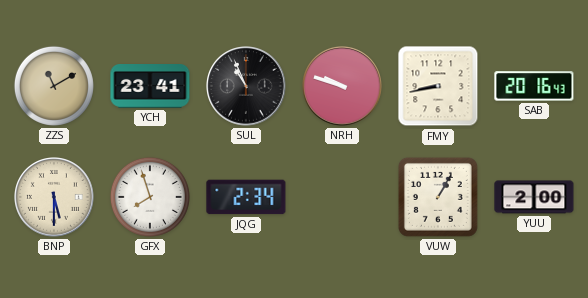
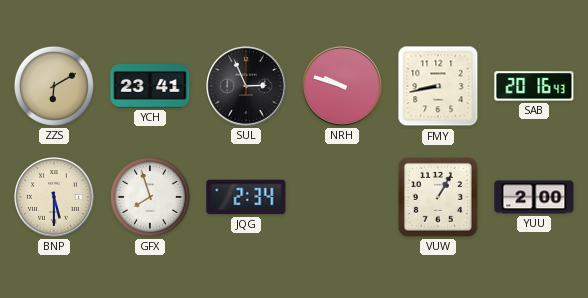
ZZS: 11:10 -> 6:10 (54, 86)
SUL: 10:56 -> 2:56 (247, 87)
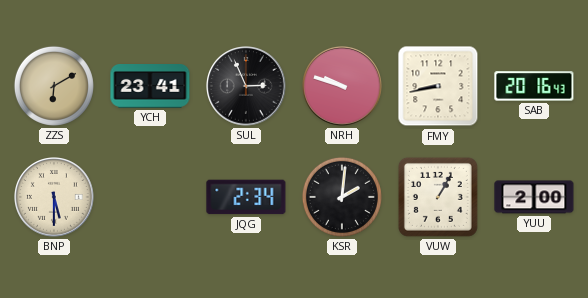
GFX: 7:57 -> none (150, 197)
KSR: none -> 2:01 (342, 197)
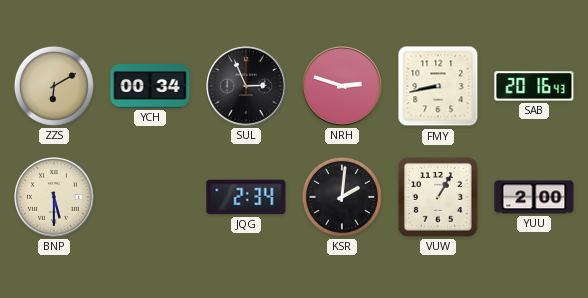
YCH: 23:41 -> 00:34 (150, 86)
NRH: 9:48 -> 2:48 (343, 87)
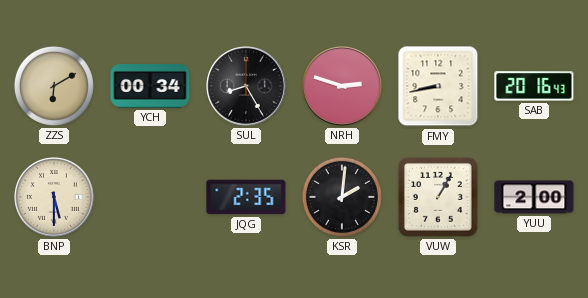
SUL: 2:56 -> 8:25 (247, 87)
JQG: 2:34 -> 2:35 (246, 197)
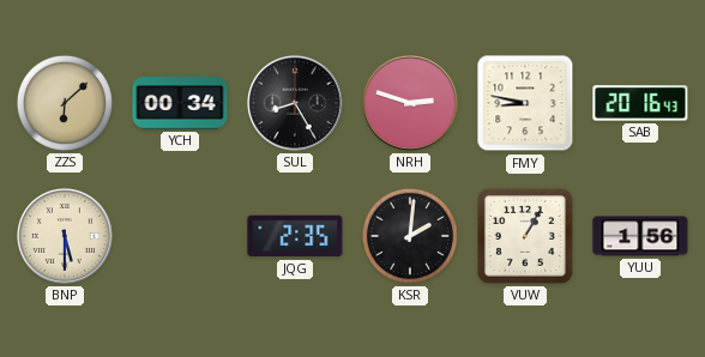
ZZS: 6:10 -> 6:08 (65, 103)
FMY: 8:43 -> 8:47 (525, 103)
YUU: 2:00 -> 1:56 (640, 236)
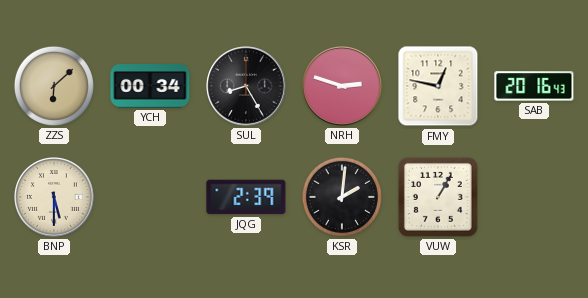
FMY: 8:47 -> 12:47 (438, 86)
JQG: 2:35 -> 2:39 (246, 197)
YUU: 1:56 -> none (640, 236)
